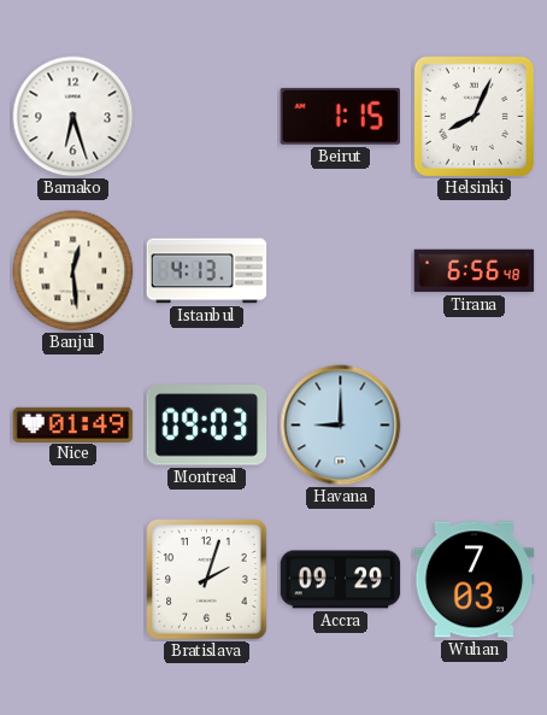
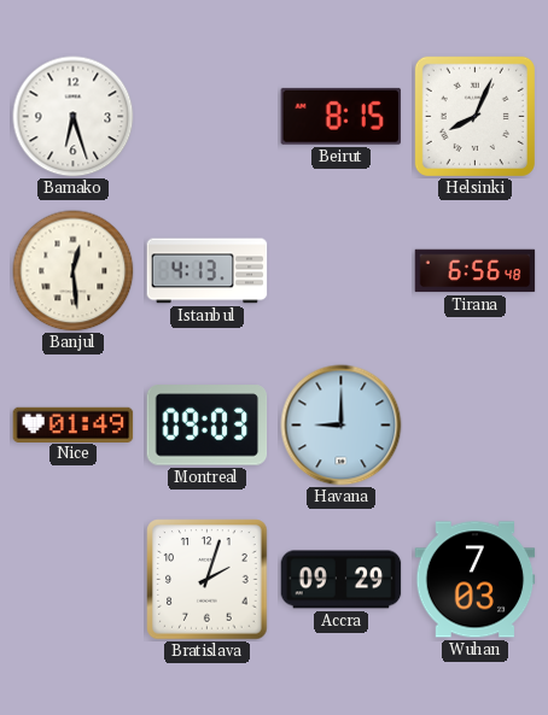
Beirut: 1:15 -> 8:15 (340, 116)
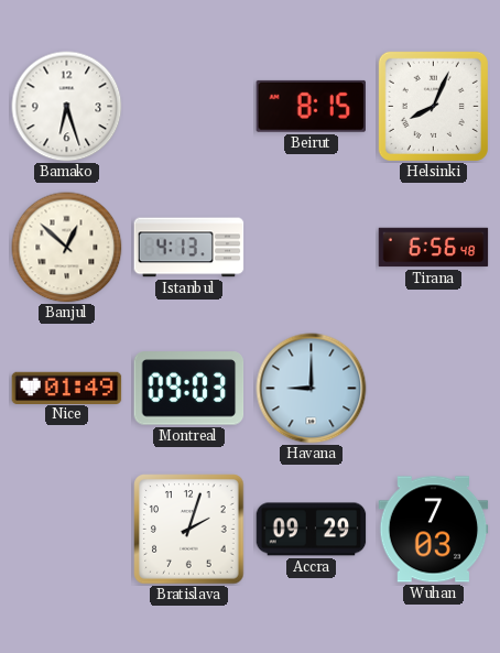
Banjul: 12:29 -> 12:52 (67, 248)
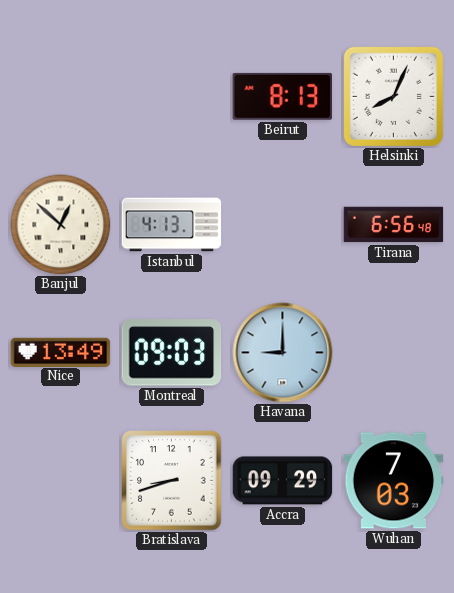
Bamako: 6:27 -> none (67, 107)
Beirut: 8:15 -> 8:13 (282, 96)
Nice: 01:49 -> 13:49 (61, 352)
Bratislava: 2:03 -> 8:42 (172, 481)
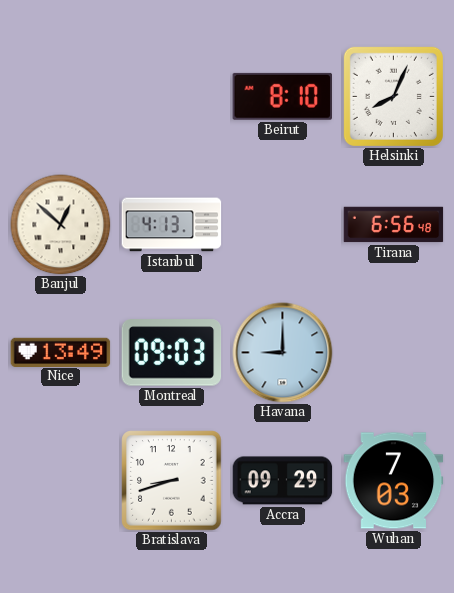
Beirut: 8:13 -> 8:10 (282, 96)
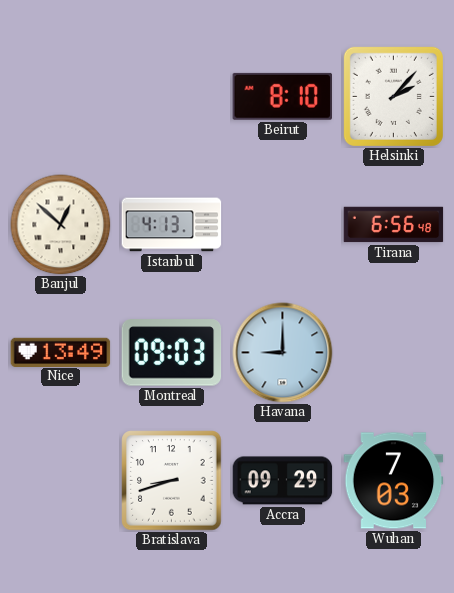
Helsinki: 8:04 -> 2:07 (393, 96)
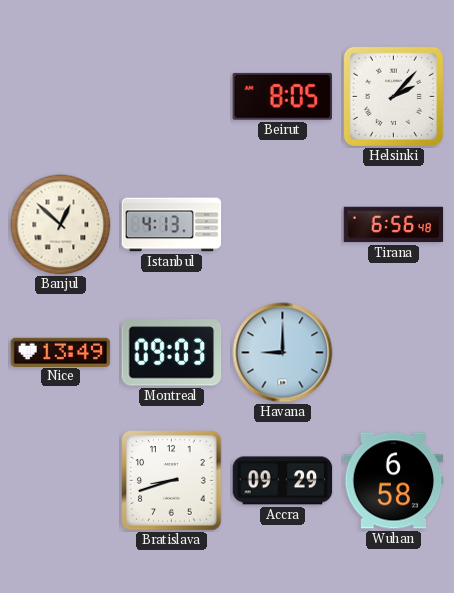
Beirut: 8:10 -> 8:05 (282, 96)
Wuhan: 7:03 -> 6:58 (394, 481)
